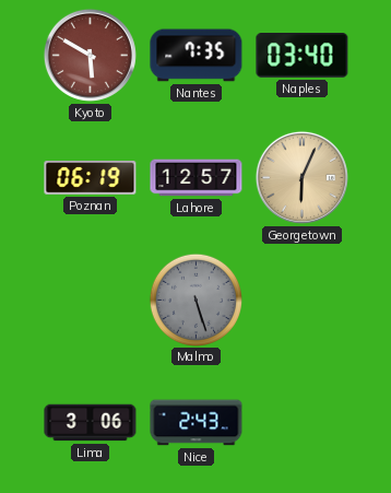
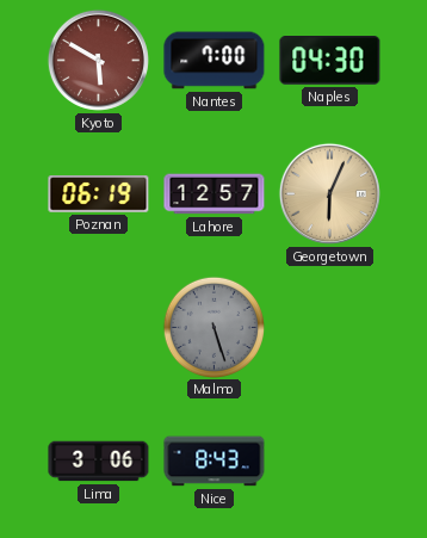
Nantes: 7:35 -> 7:00 (215, 61)
Naples: 03:40 -> 04:30 (330, 61)
Nice: 2:43 -> 8:43 (215, 462)
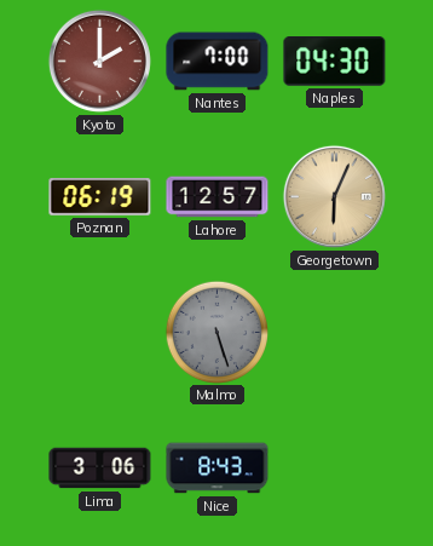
Kyoto: 5:50 -> 2:00 (99, 61)
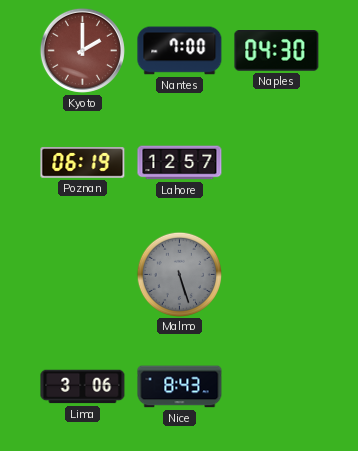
Georgetown: 6:04 -> none (334, 196)
